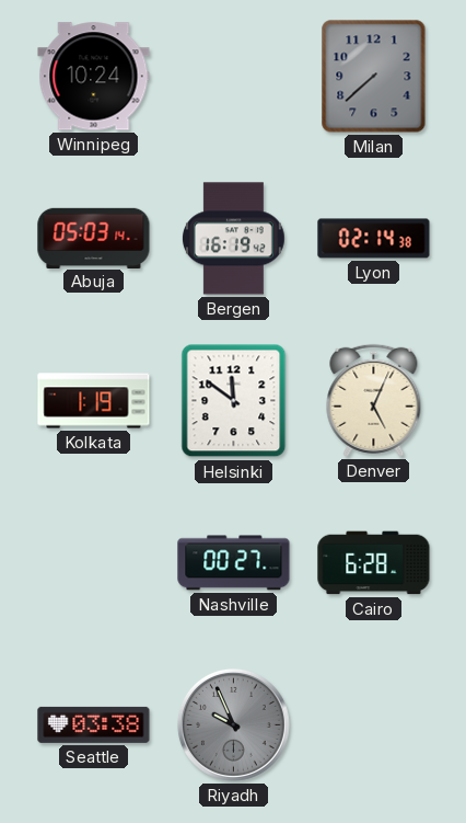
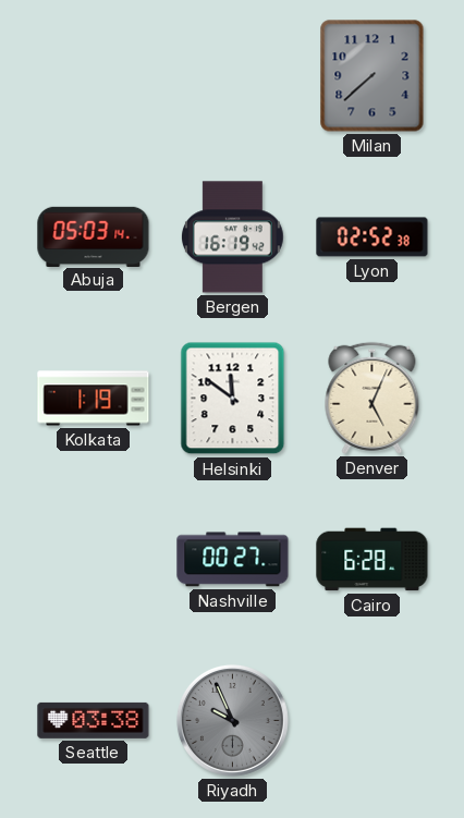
Winnipeg: 10:24 -> none (94, 77)
Lyon: 02:14 -> 02:52 (373, 237)
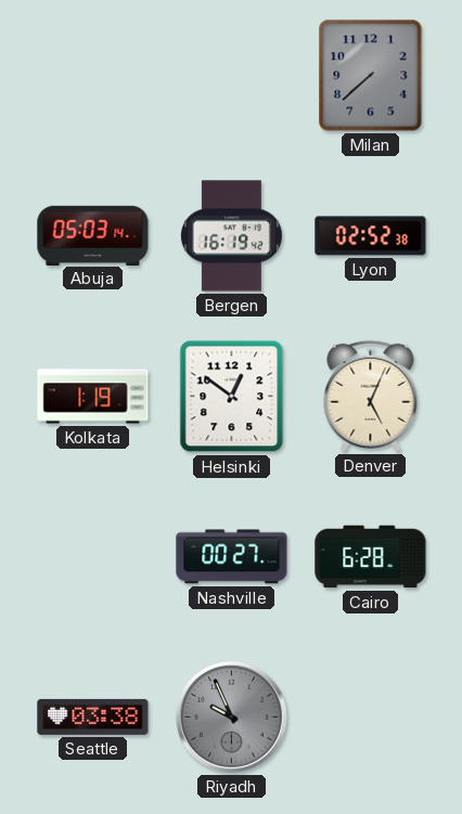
Helsinki: 11:51 -> 12:51 (232, 397)
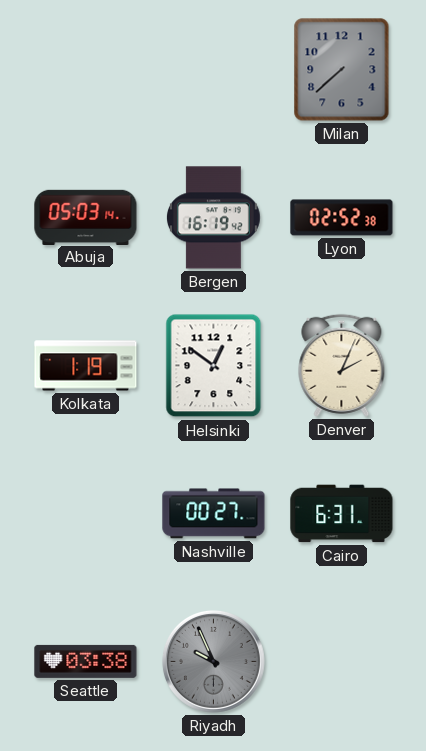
Denver: 5:04 -> 2:04 (342, 365)
Cairo: 6:28 -> 6:31 (342, 514)
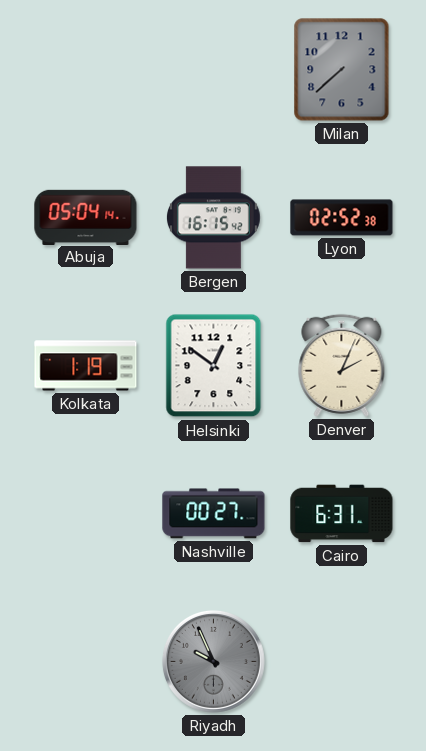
Abuja: 05:03 -> 05:04 (86, 217)
Bergen: 16:19 -> 16:15 (213, 218)
Seattle: 03:38 -> none (86, 661)
